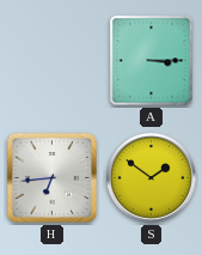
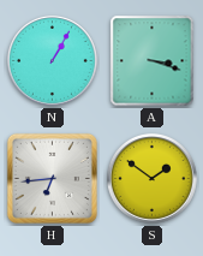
N: none -> 1:05 (52, 60)
A: 3:15 -> 3:18 (153, 61)
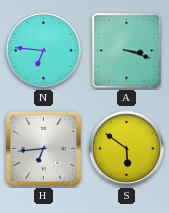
N: 1:05 -> 6:46 (43, 50)
S: 1:51 -> 5:51 (126, 148)
